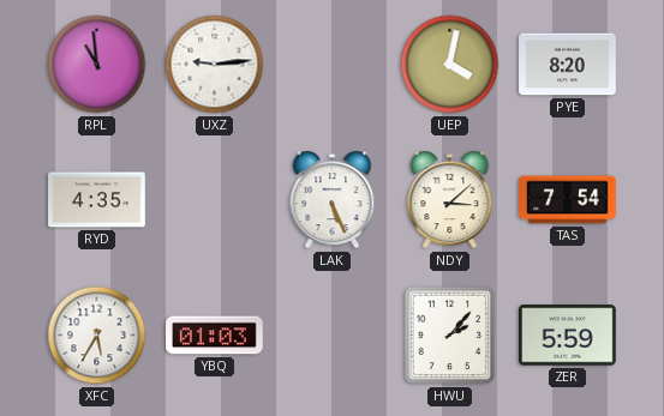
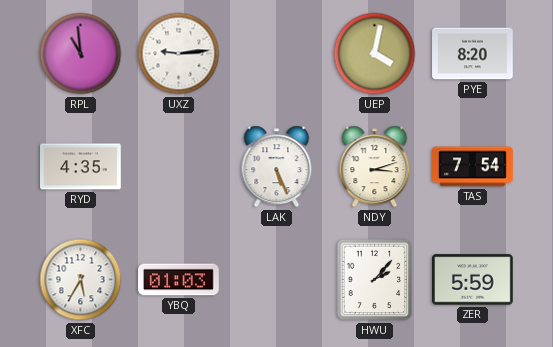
NDY: 3:08 -> 3:12 (375, 167)
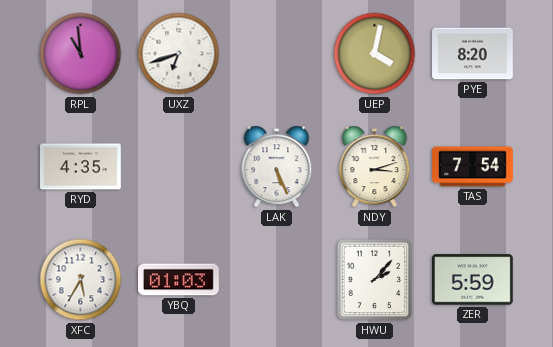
UXZ: 9:14 -> 6:42 (179, 54)
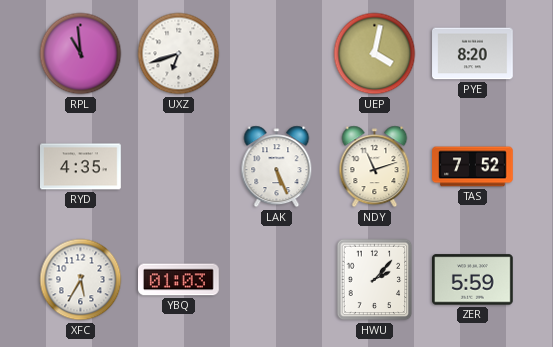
NDY: 3:12 -> 11:12 (375, 167)
TAS: 7:54 -> 7:52 (473, 167)
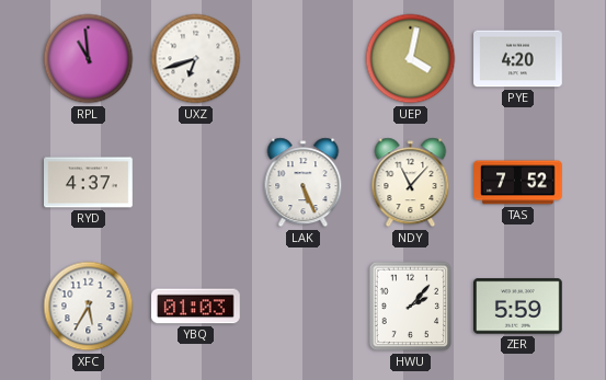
PYE: 8:20 -> 4:20 (518, 59)
RYD: 4:35 -> 4:37 (89, 183)
NDY: 11:12 -> 11:07 (411, 183)
